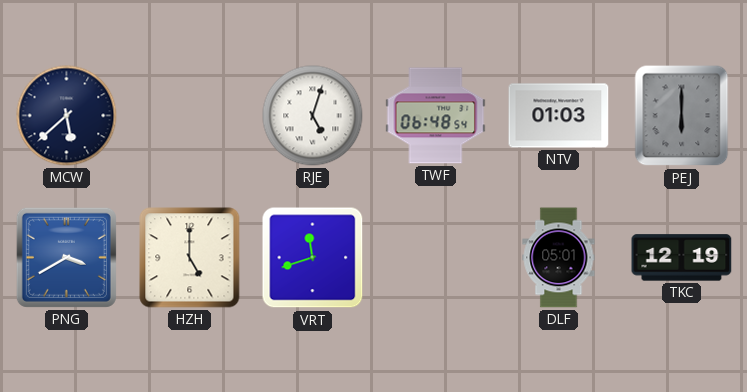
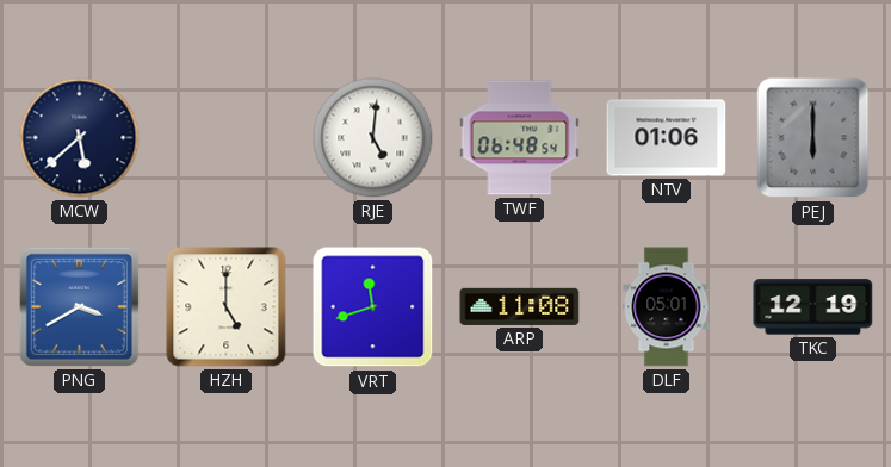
RJE: 5:03 -> 5:01 (373, 138)
NTV: 01:03 -> 01:06 (667, 138)
ARP: none -> 11:08 (520, 306)
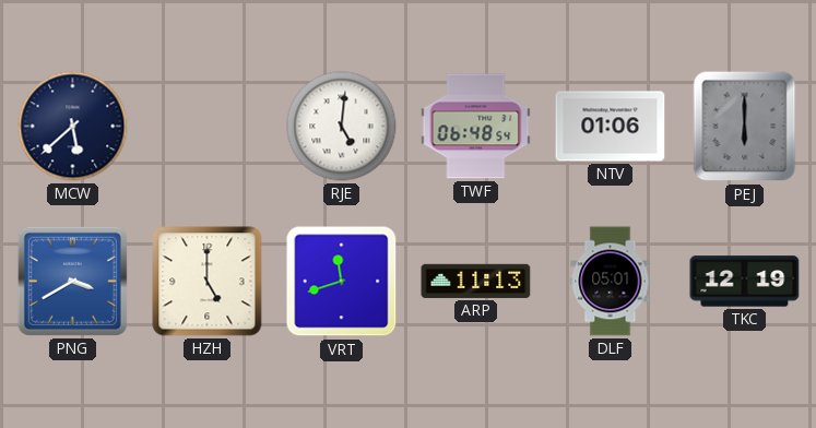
ARP: 11:08 -> 11:13 (476, 281)
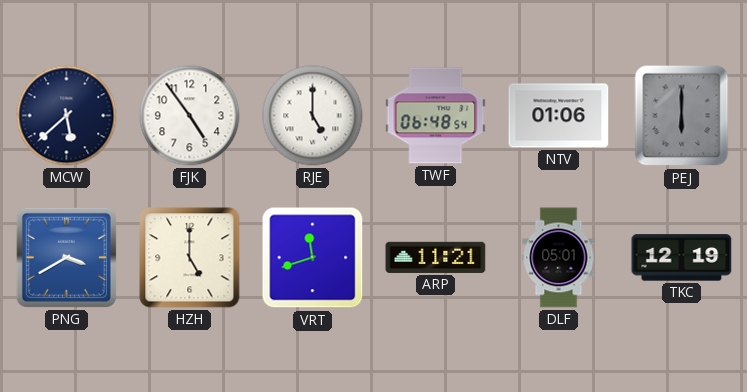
FJK: none -> 4:54 (190, 116)
RJE: 5:01 -> 5:00 (313, 116)
ARP: 11:13 -> 11:21 (436, 257)
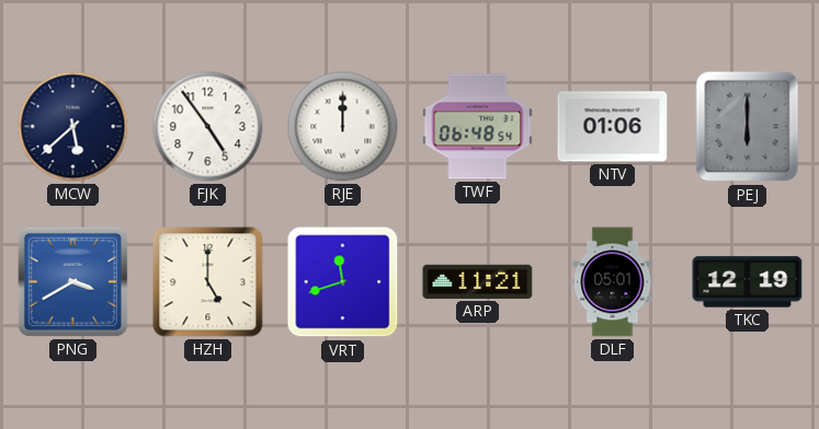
RJE: 5:00 -> 12:00 (343, 127)
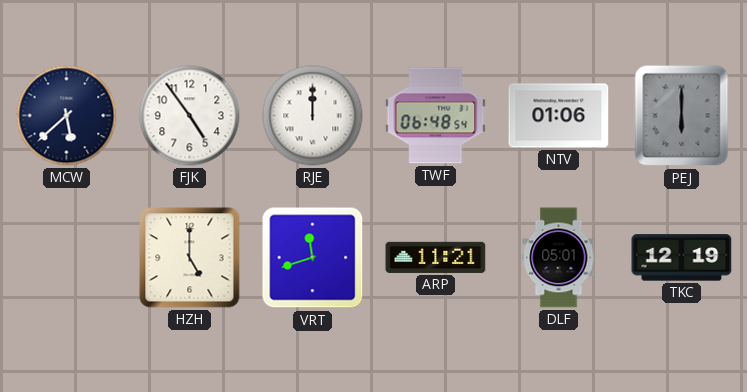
PNG: 3:40 -> none (72, 281)
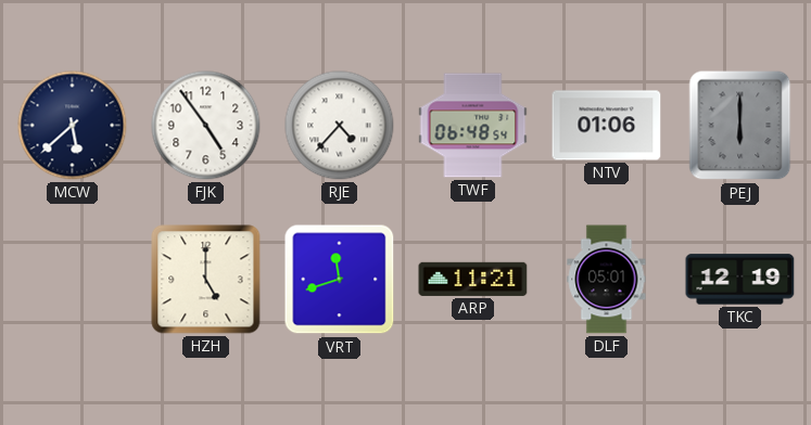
RJE: 12:00 -> 4:37 (340, 126)
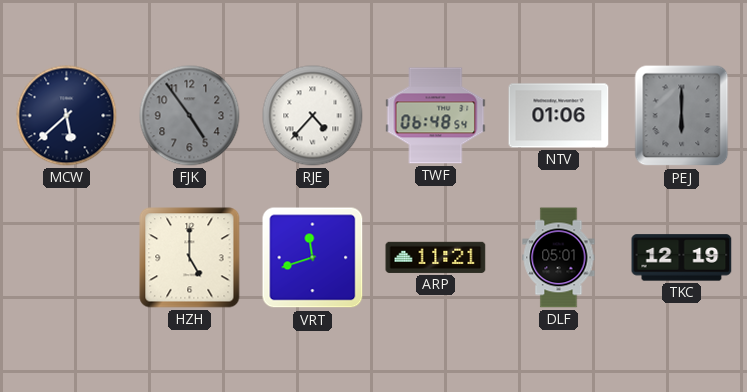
FJK dial: white -> grey (190, 116)
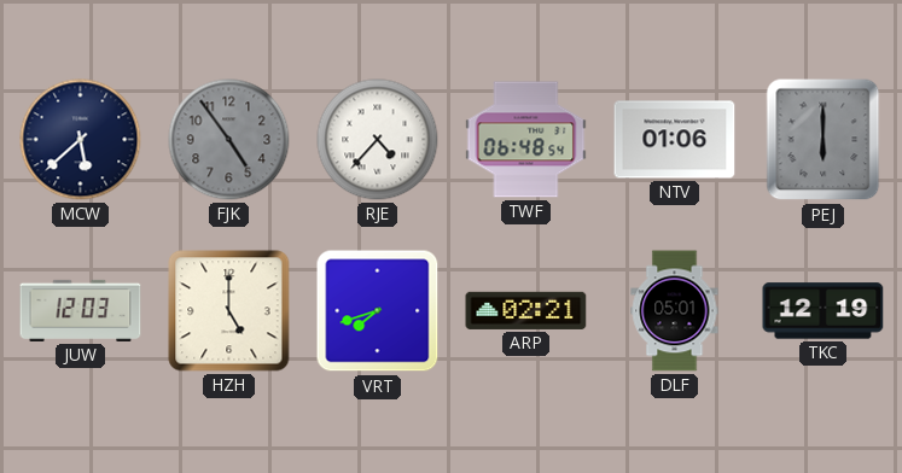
JUW: none -> 12:03 (81, 310)
VRT: 11:42 -> 7:42 (378, 311)
ARP: 11:21 -> 02:21 (526, 310)
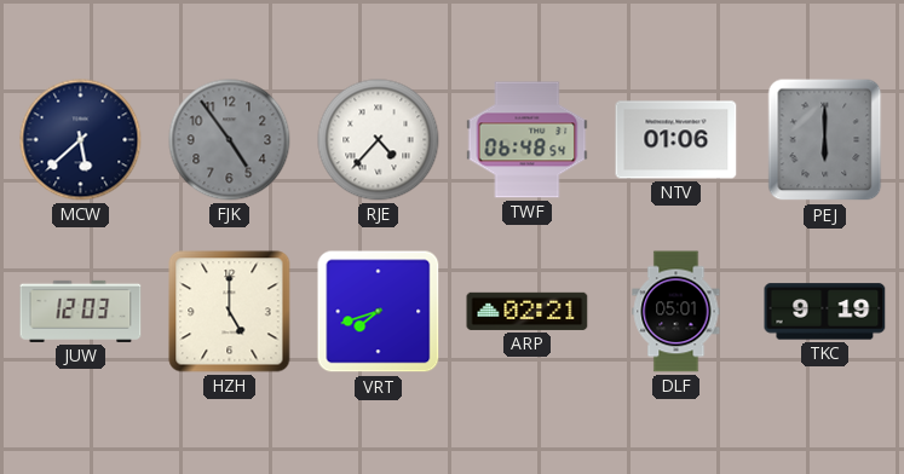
TKC: 12:19 -> 9:19 (825, 312)
